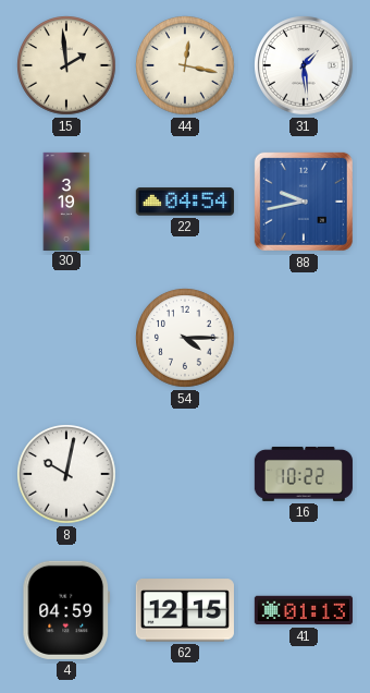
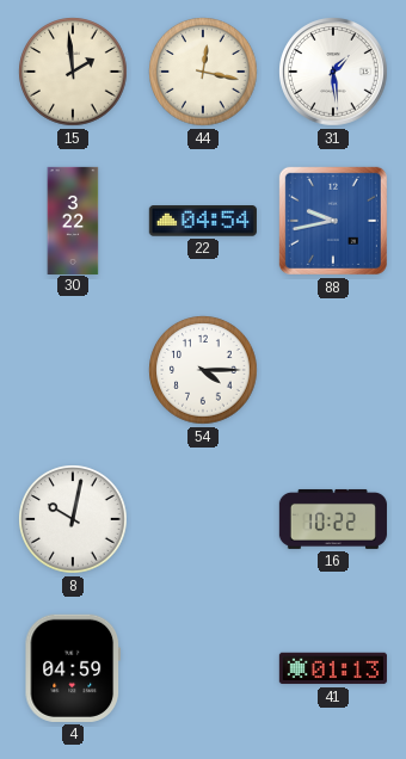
30: 3:19 -> 3:22 (73, 220)
62: 12:15 -> none (185, 610)
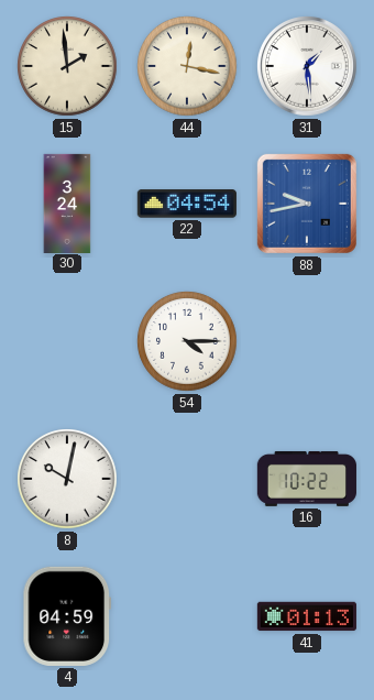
30: 3:22 -> 3:24 (67, 203)
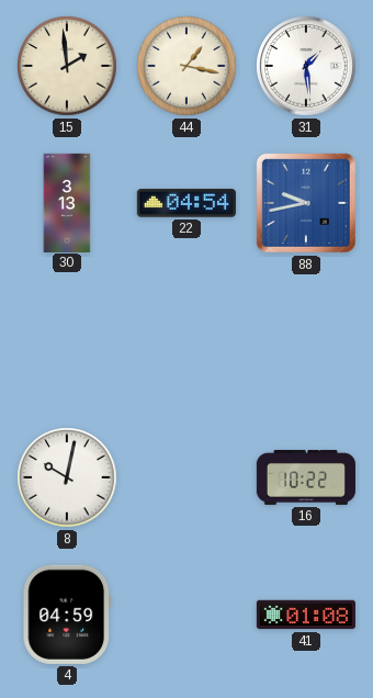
44: 12:17 -> 1:17 (187, 66)
30: 3:24 -> 3:13 (67, 202)
54: 4:15 -> none (187, 341)
41: 01:13 -> 01:08 (306, 615)
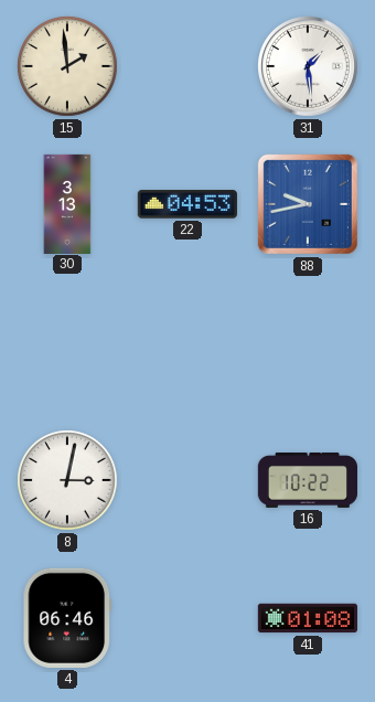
44: 1:17 -> none (187, 66)
22: 04:54 -> 04:53 (187, 204)
8: 10:02 -> 3:02 (67, 480)
4: 04:59 -> 06:46 (66, 618)
